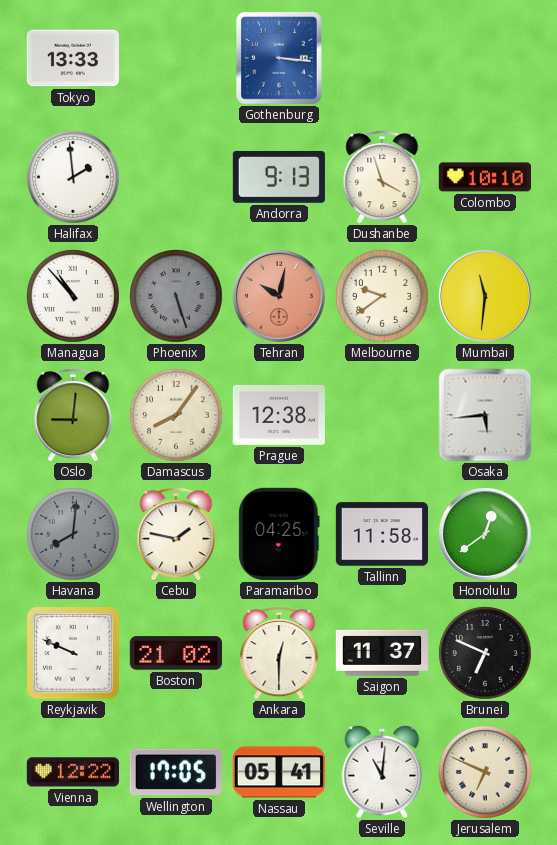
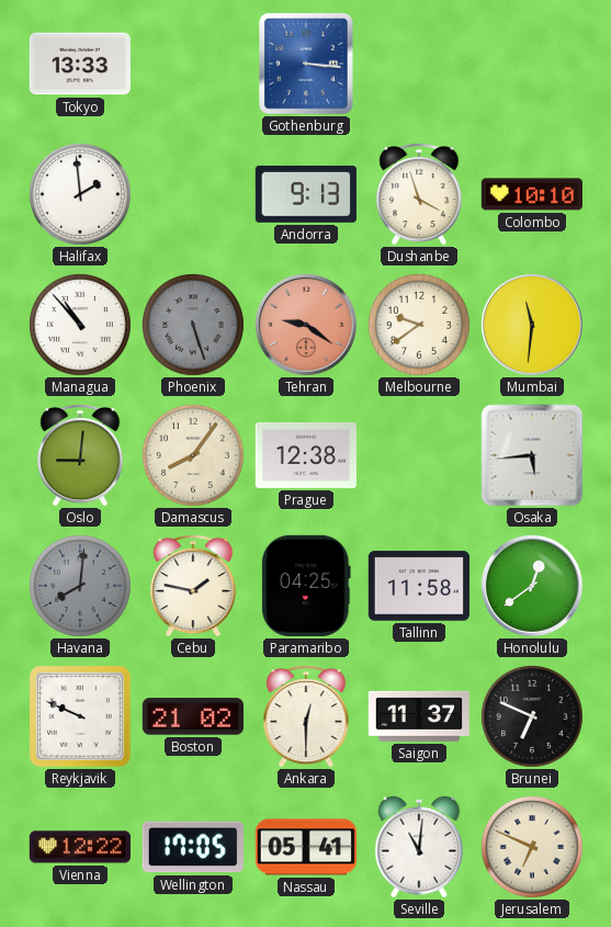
Tehran: 10:02 -> 9:21 (306, 325)
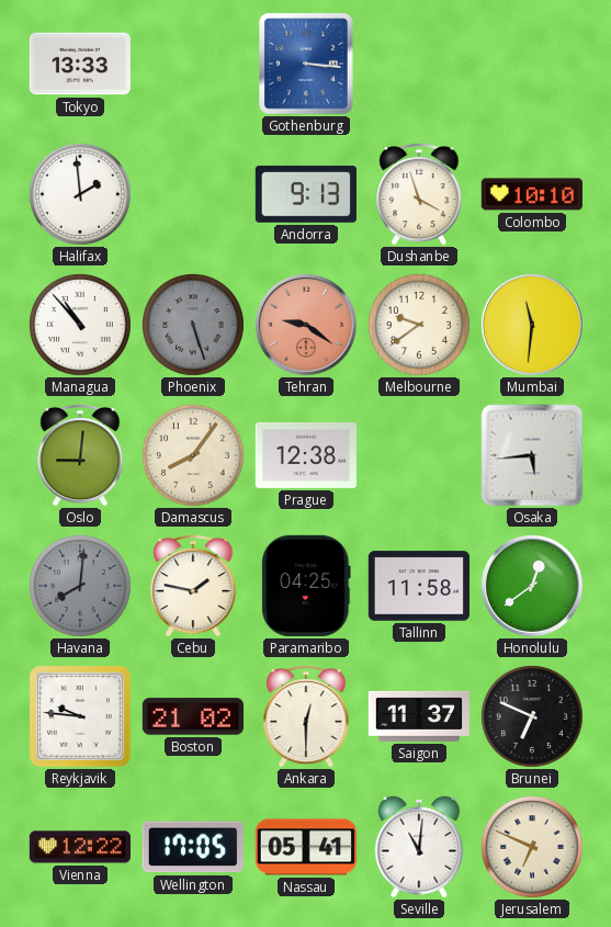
Reykjavik: 9:49 -> 9:46 (80, 716)
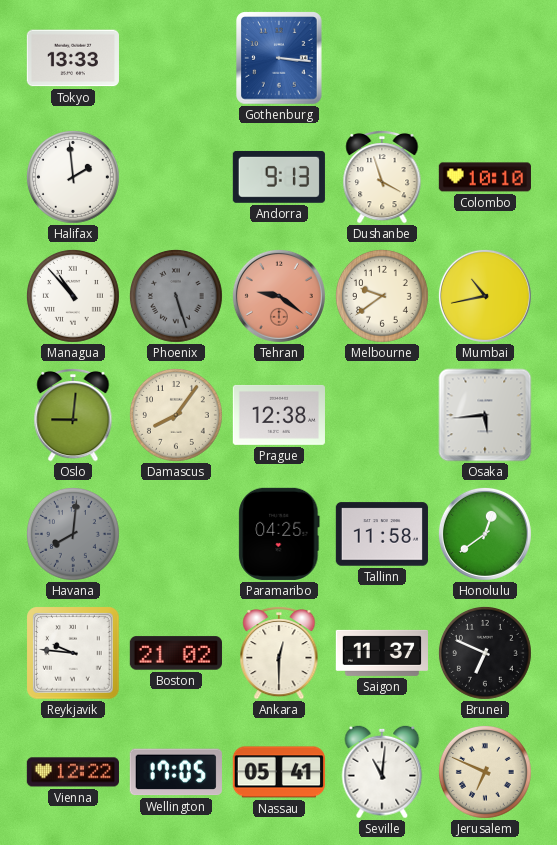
Mumbai: 11:31 -> 10:43 (485, 296)
Cebu: 1:47 -> none (193, 586)
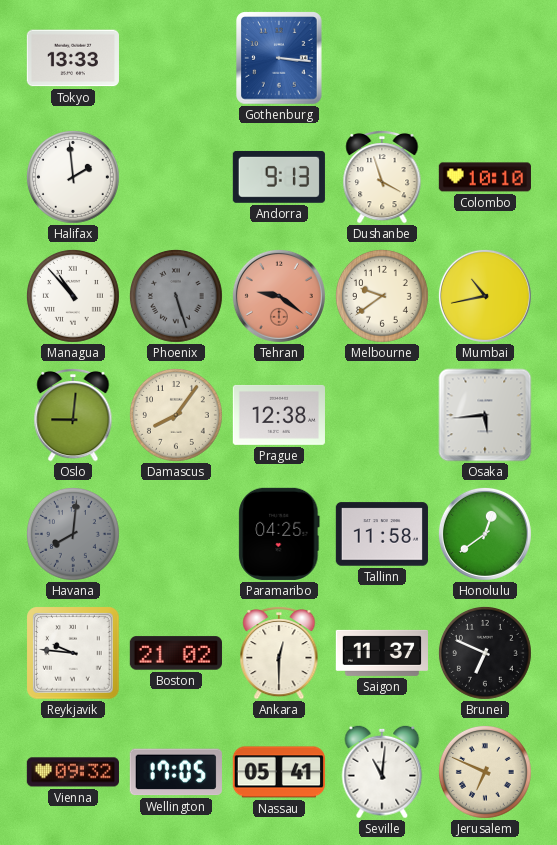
Vienna: 12:22 -> 09:32 (73, 772)
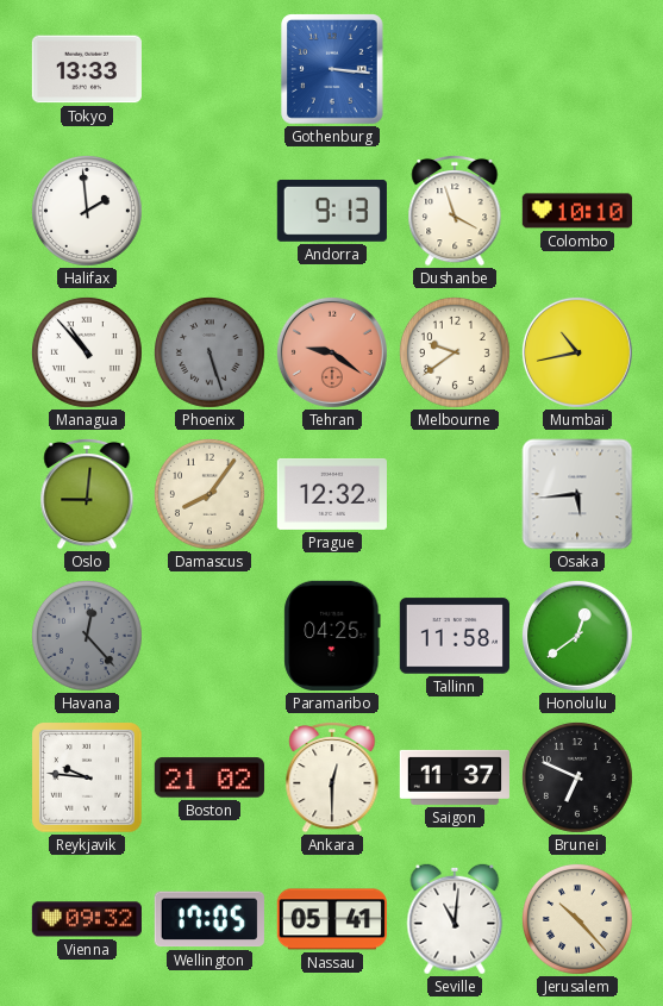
Prague: 12:38 -> 12:32 (332, 494)
Havana: 8:01 -> 12:23 (87, 636)
Jerusalem: 6:49 -> 10:23 (577, 919)
